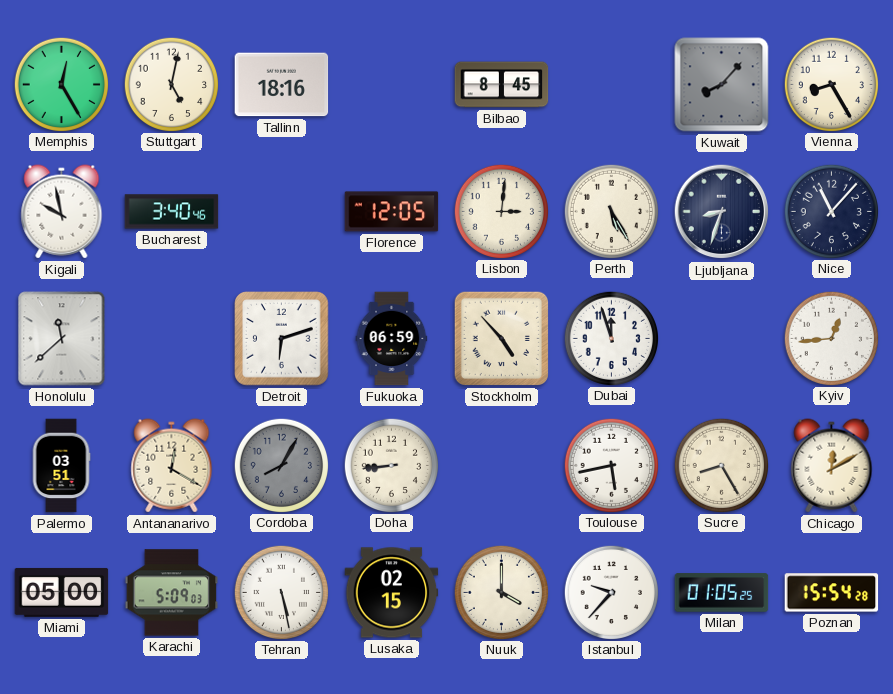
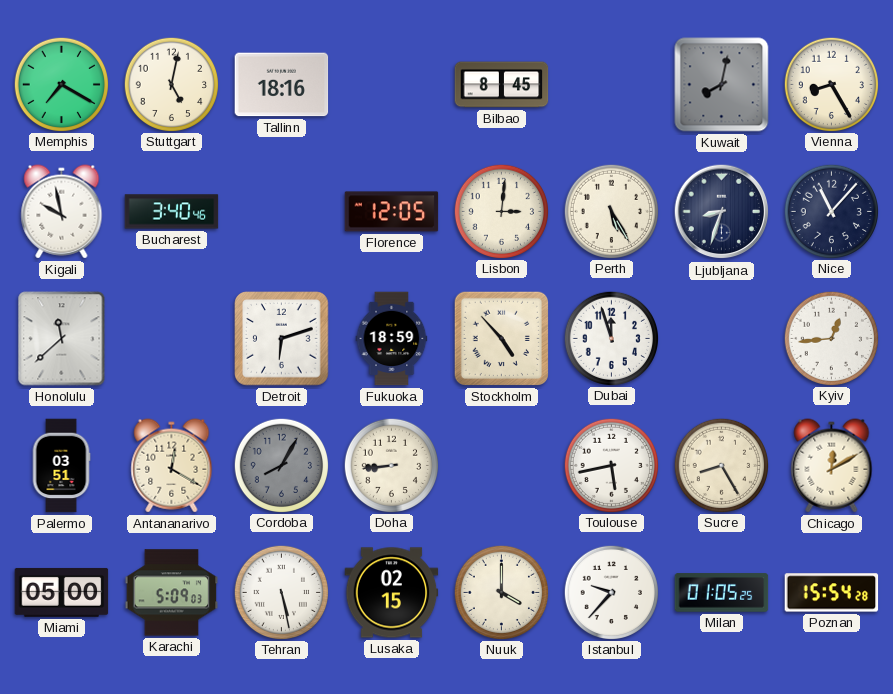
Memphis: 12:25 -> 7:20 (61, 84)
Kuwait: 8:07 -> 8:02 (722, 85)
Fukuoka: 06:59 -> 18:59 (392, 339)
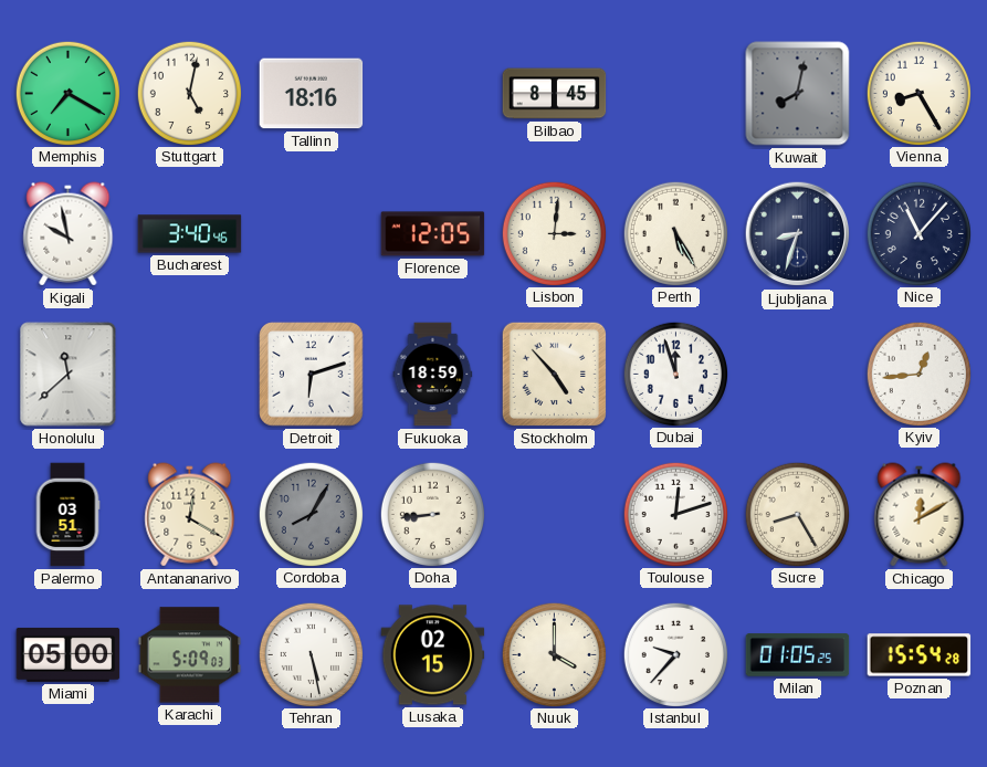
Toulouse: 5:43 -> 12:12 (675, 514)
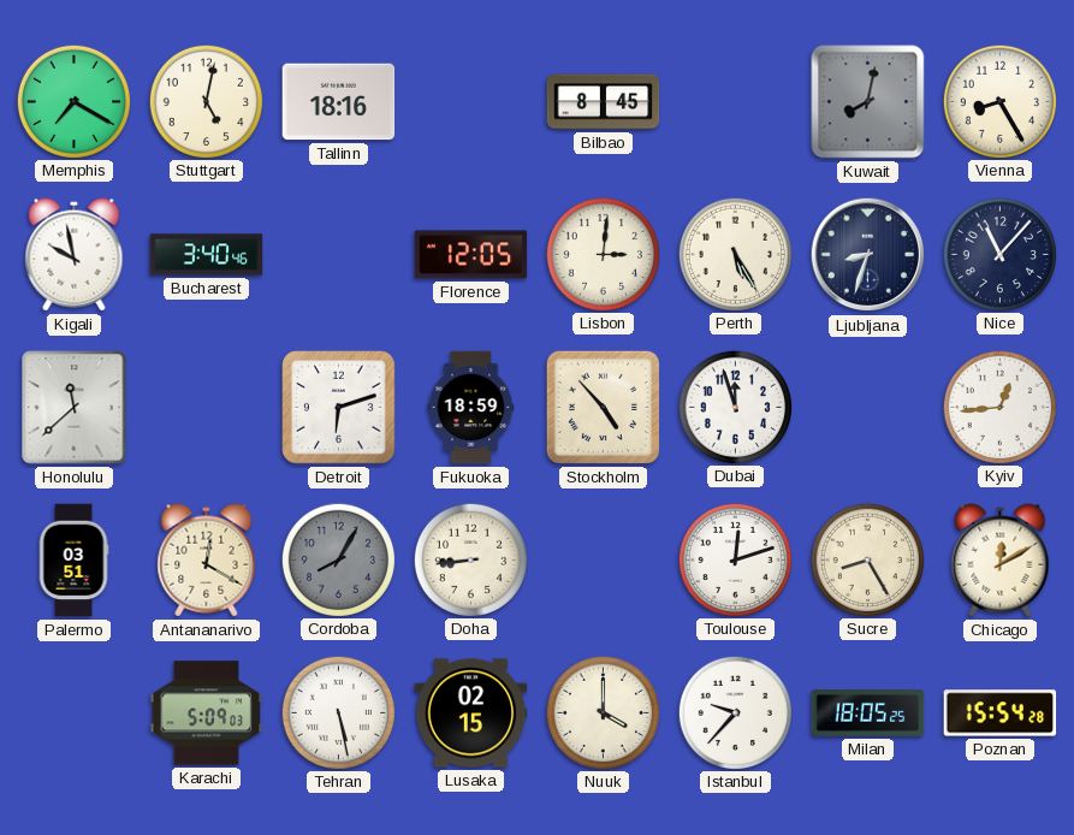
Miami: 05:00 -> none (69, 654)
Milan: 01:05 -> 18:05 (868, 713)
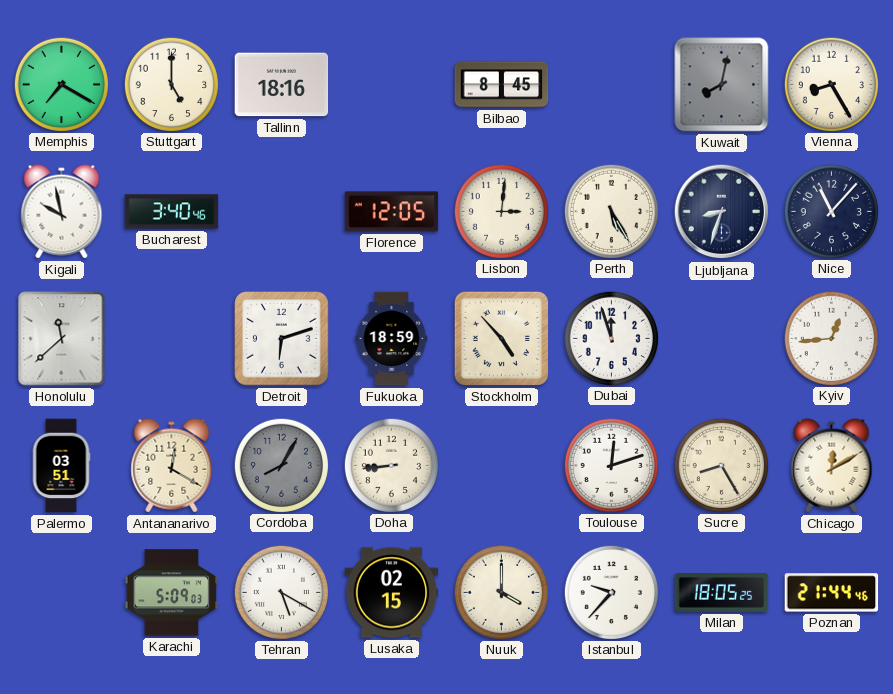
Stuttgart: 5:02 -> 5:00 (171, 84)
Tehran: 5:28 -> 5:20 (281, 592)
Poznan: 15:54 -> 21:44 (832, 593)
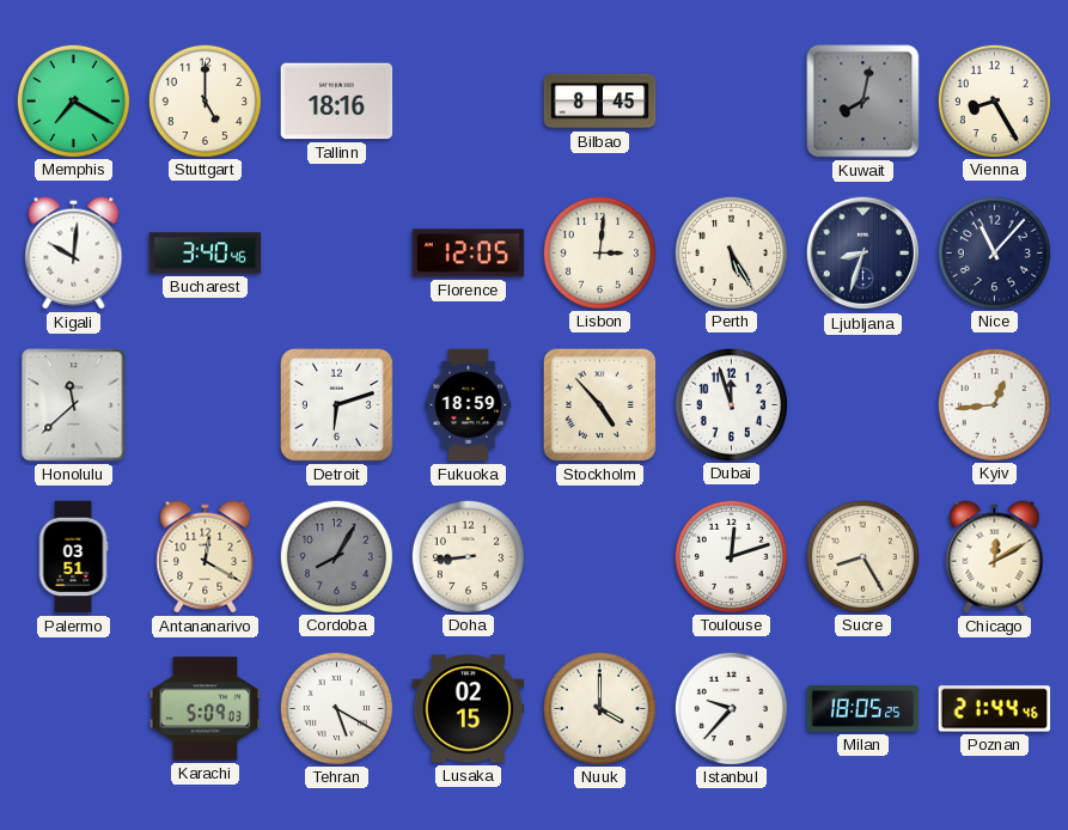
Kigali: 9:58 -> 10:01 (74, 254)
